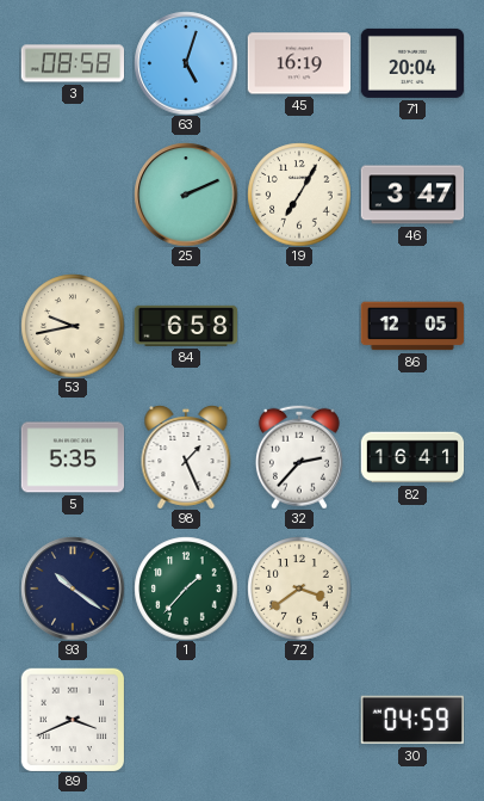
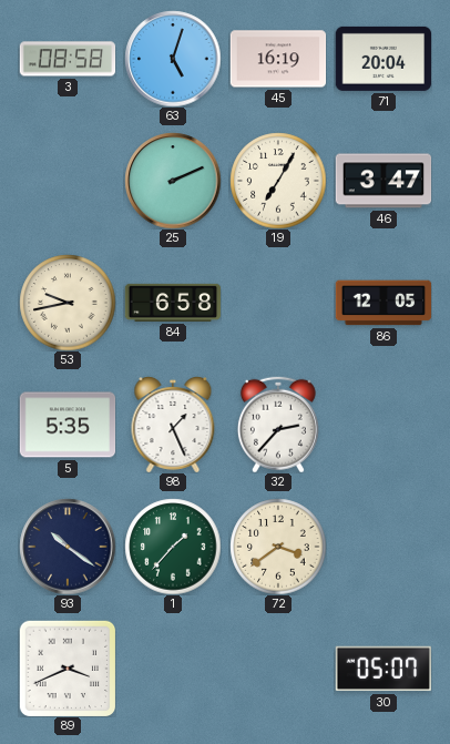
82: 16:41 -> none (412, 457)
30: 04:59 -> 05:07 (382, 669)
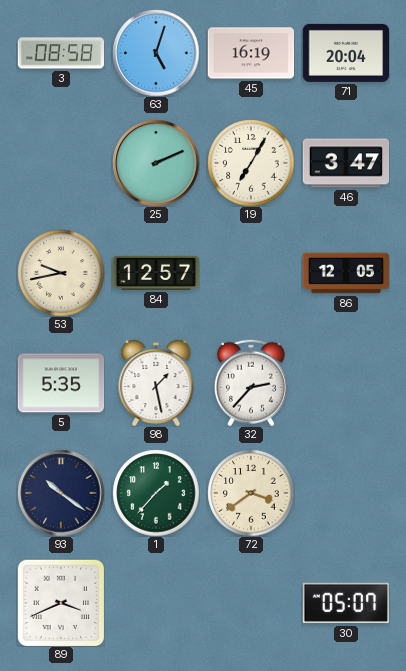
84: 6:58 -> 12:57 (156, 273)
98: 1:26 -> 1:28 (156, 383)
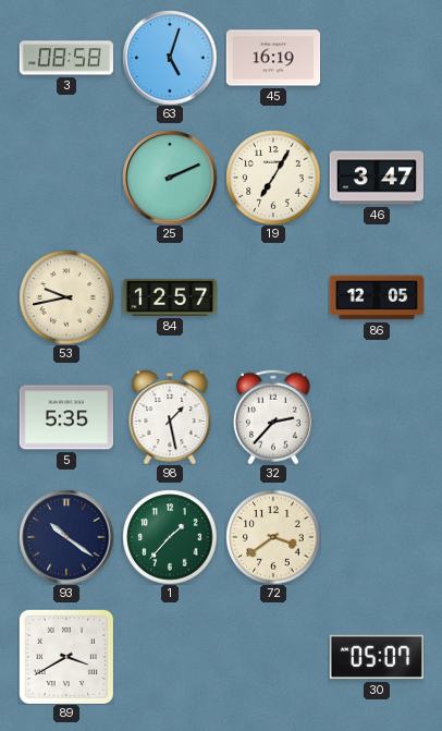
71: 20:04 -> none (346, 53)
89: 3:41 -> 3:40 (66, 657)
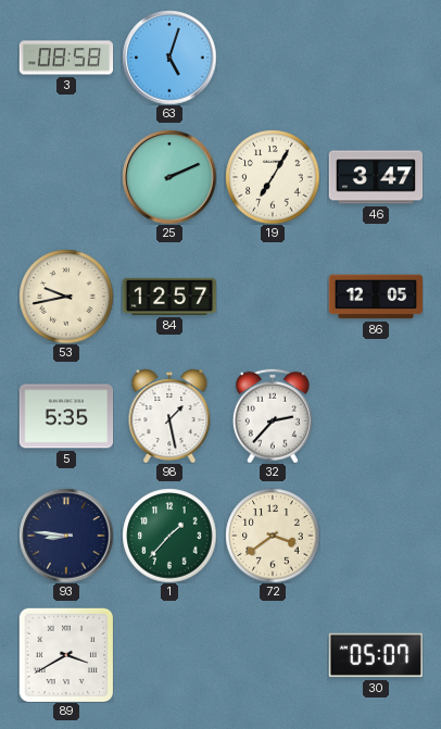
45: 16:19 -> none (273, 58)
93: 10:21 -> 8:46 (66, 536)
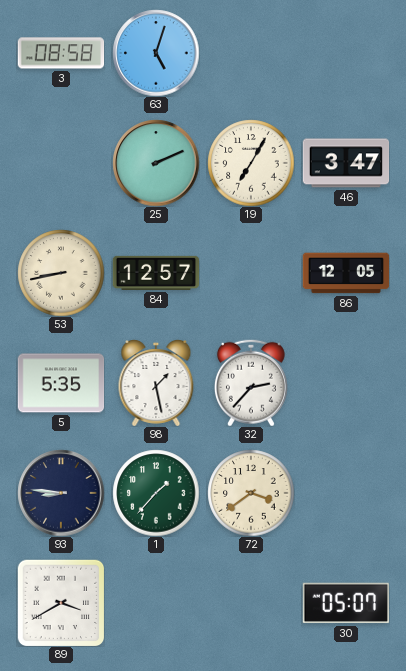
53: 9:43 -> 8:43 (61, 273)
